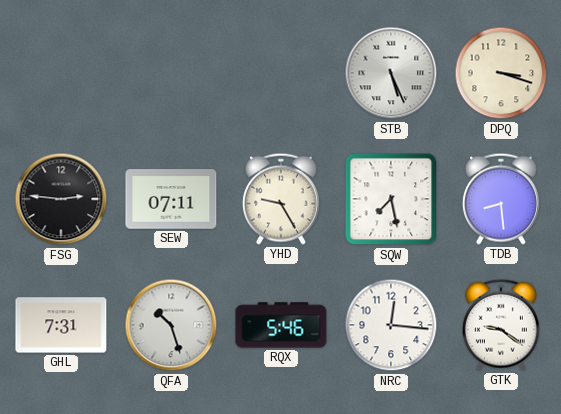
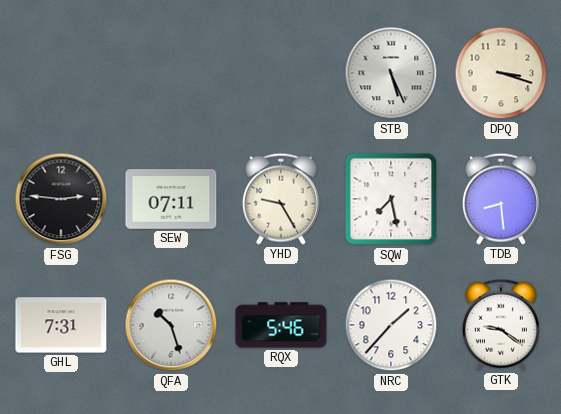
NRC: 12:16 -> 1:37 (391, 325)
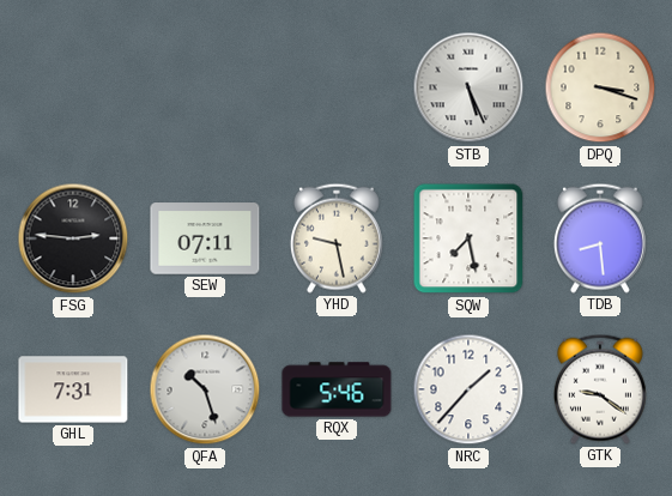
YHD: 9:25 -> 9:28 (337, 238)
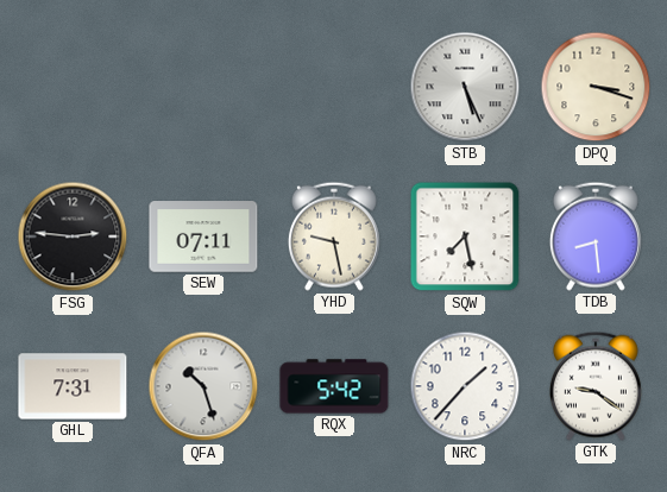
RQX: 5:46 -> 5:42 (334, 386)
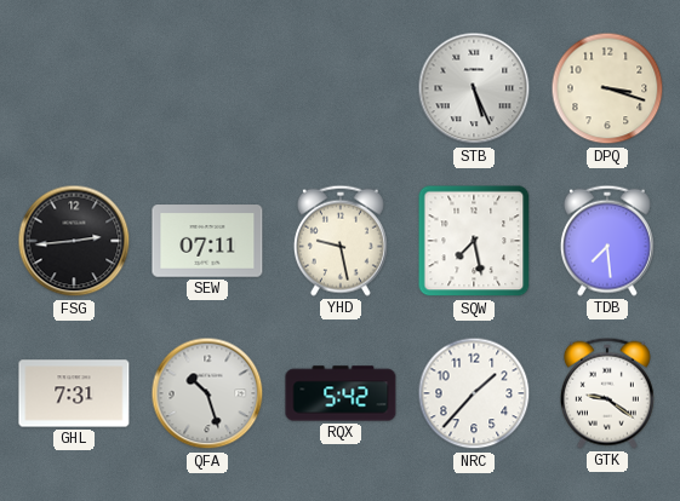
FSG: 2:46 -> 2:44 (74, 241)
TDB: 8:29 -> 7:29 (607, 241)
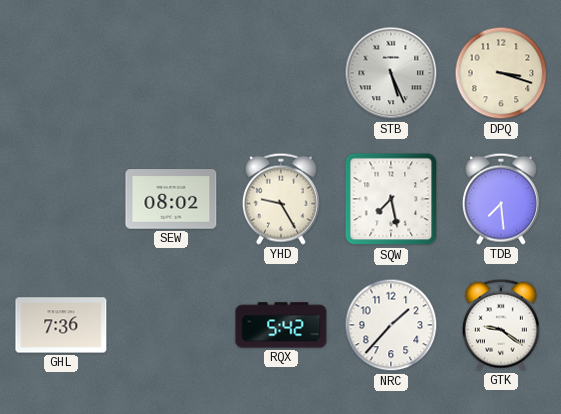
FSG: 2:44 -> none (74, 241)
SEW: 07:11 -> 08:02 (171, 199)
YHD: 9:28 -> 9:25 (281, 199)
GHL: 7:31 -> 7:36 (61, 325)
QFA: 10:27 -> none (207, 393)
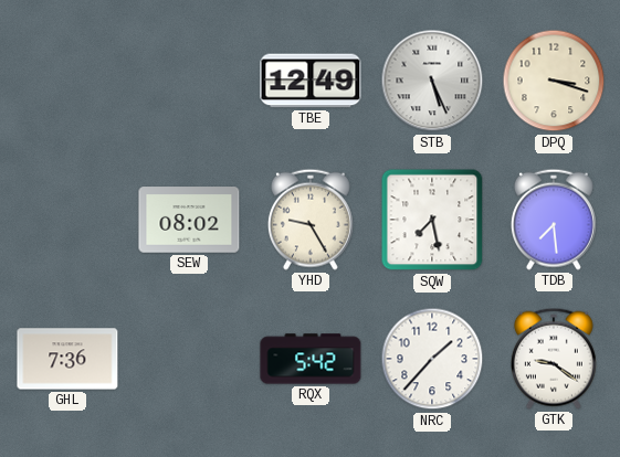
TBE: none -> 12:49 (311, 81)
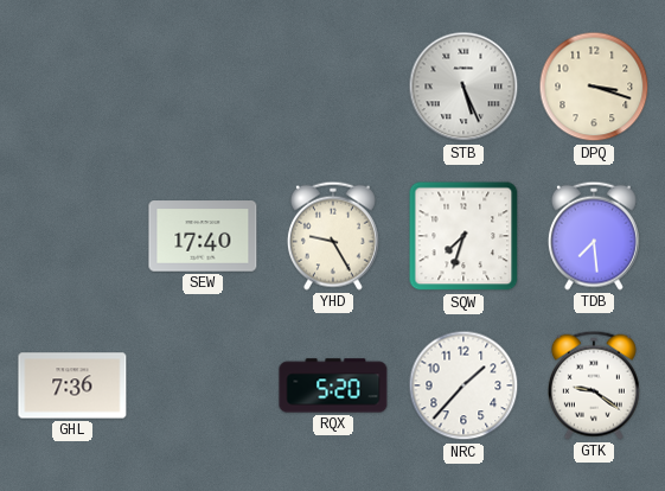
TBE: 12:49 -> none (311, 81)
SEW: 08:02 -> 17:40 (203, 236)
SQW: 7:28 -> 7:33 (463, 236)
RQX: 5:42 -> 5:20 (333, 385)
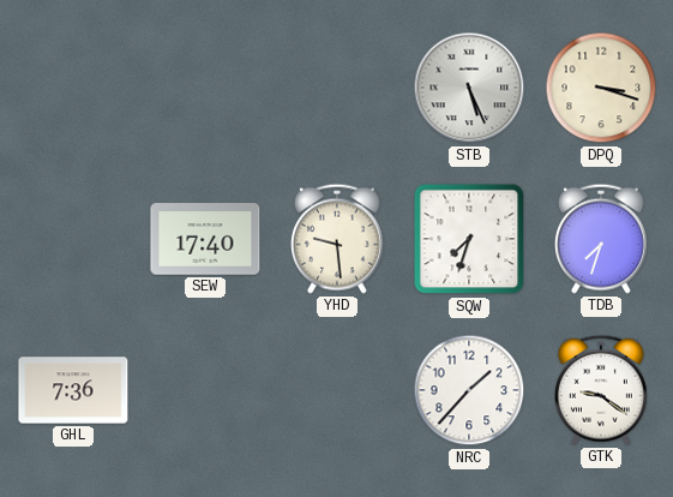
YHD: 9:25 -> 9:29 (337, 239)
TDB: 7:29 -> 7:33 (601, 239)
RQX: 5:20 -> none (333, 385)
